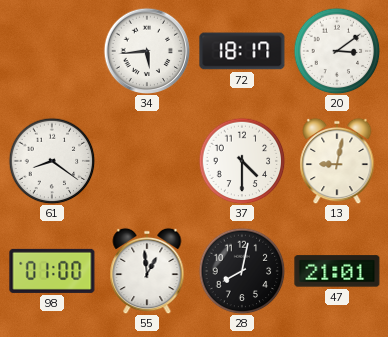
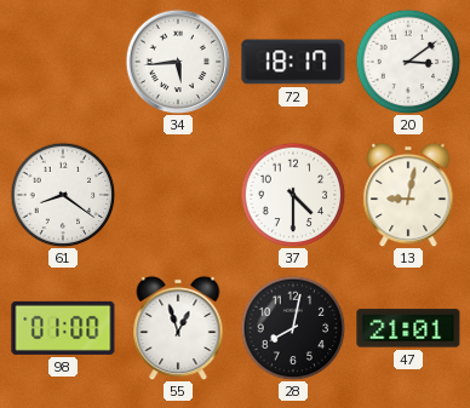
55: 12:59 -> 12:57 (178, 328)
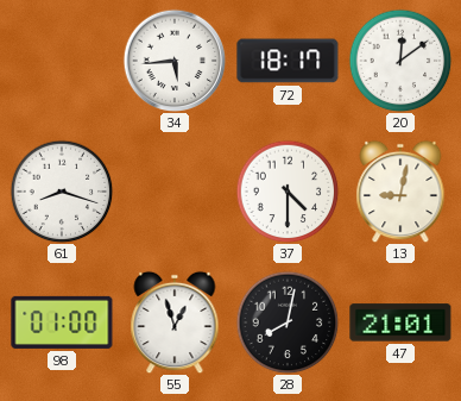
20: 3:09 -> 12:09 (400, 61)
61: 8:21 -> 8:18 (62, 192)
